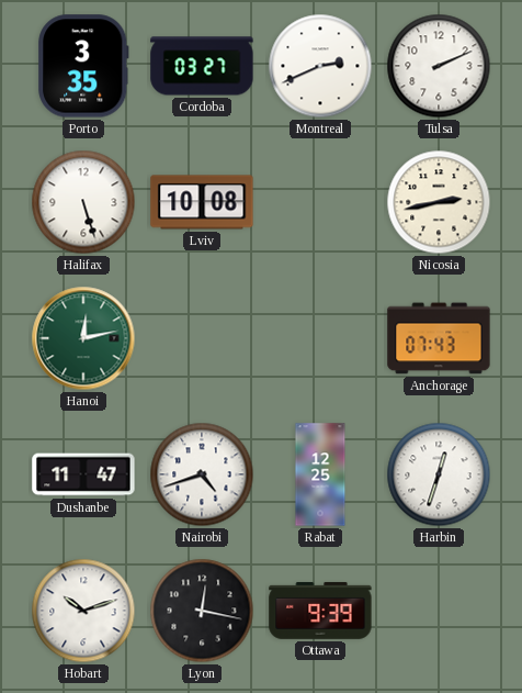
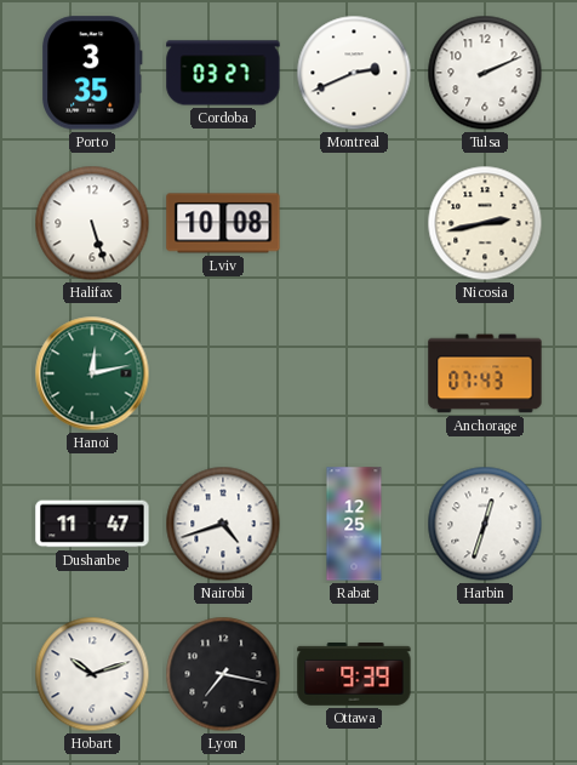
Lyon: 12:17 -> 7:17 (223, 674)
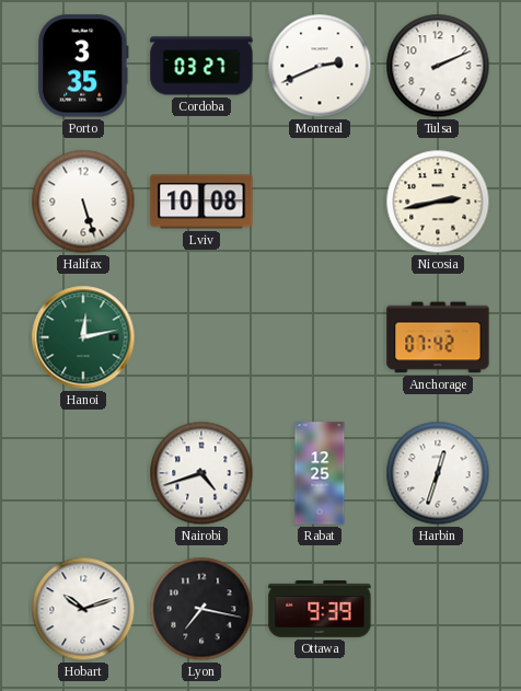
Anchorage: 07:43 -> 07:42 (438, 337)
Dushanbe: 11:47 -> none (92, 524)
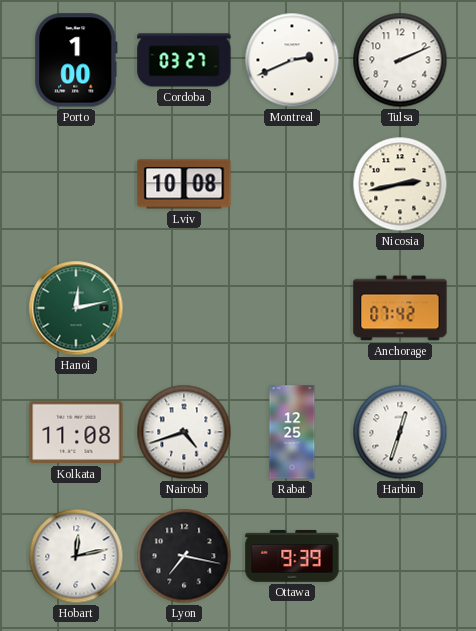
Porto: 3:35 -> 1:00 (77, 60)
Halifax: 5:27 -> none (83, 201)
Kolkata: none -> 11:08 (76, 432)
Hobart: 10:12 -> 12:13 (76, 556)
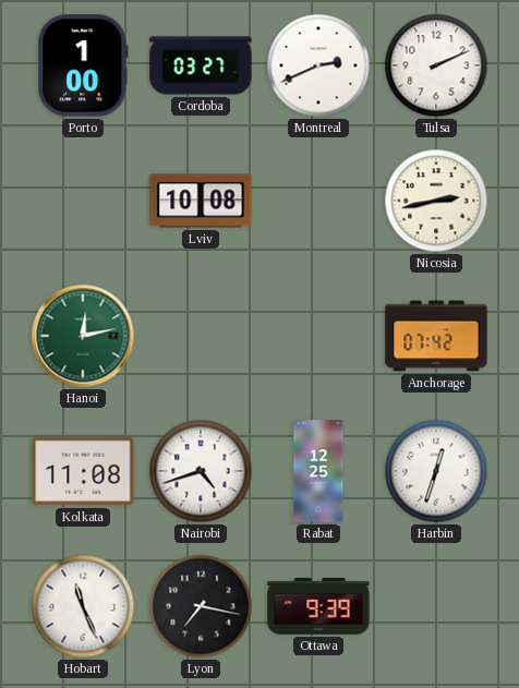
Hobart: 12:13 -> 11:26 (83, 606)
